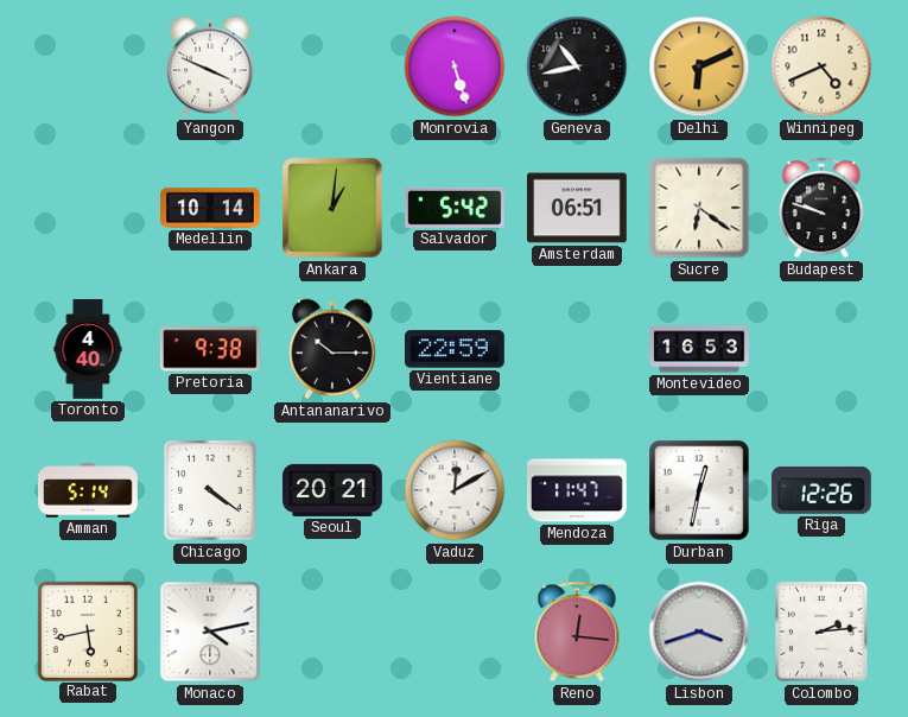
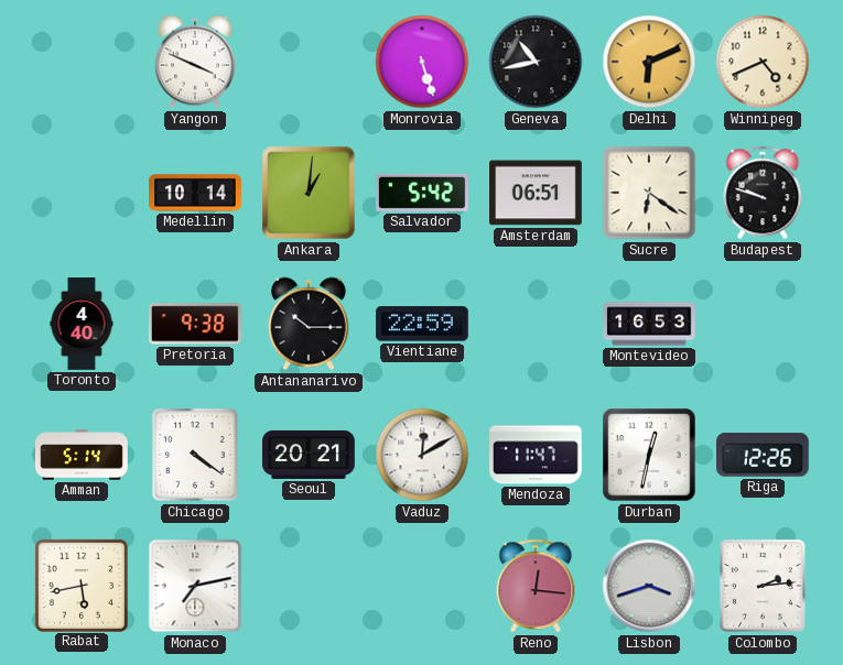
Monaco: 4:13 -> 7:13 (195, 586)
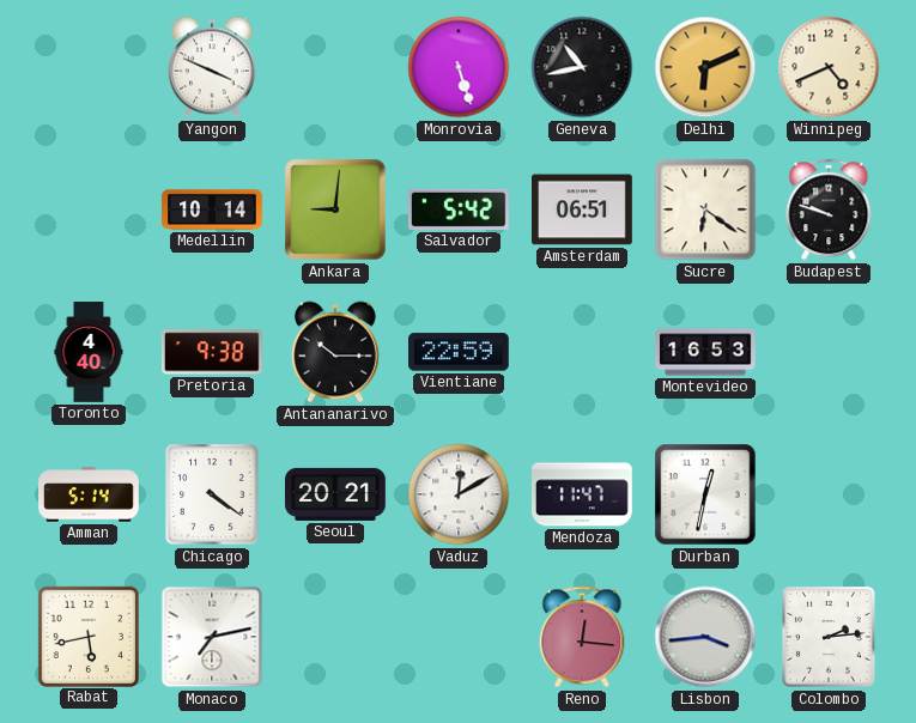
Ankara: 1:01 -> 9:01 (335, 209)
Riga: 12:26 -> none (764, 455)
Lisbon: 3:42 -> 3:44 (705, 637)
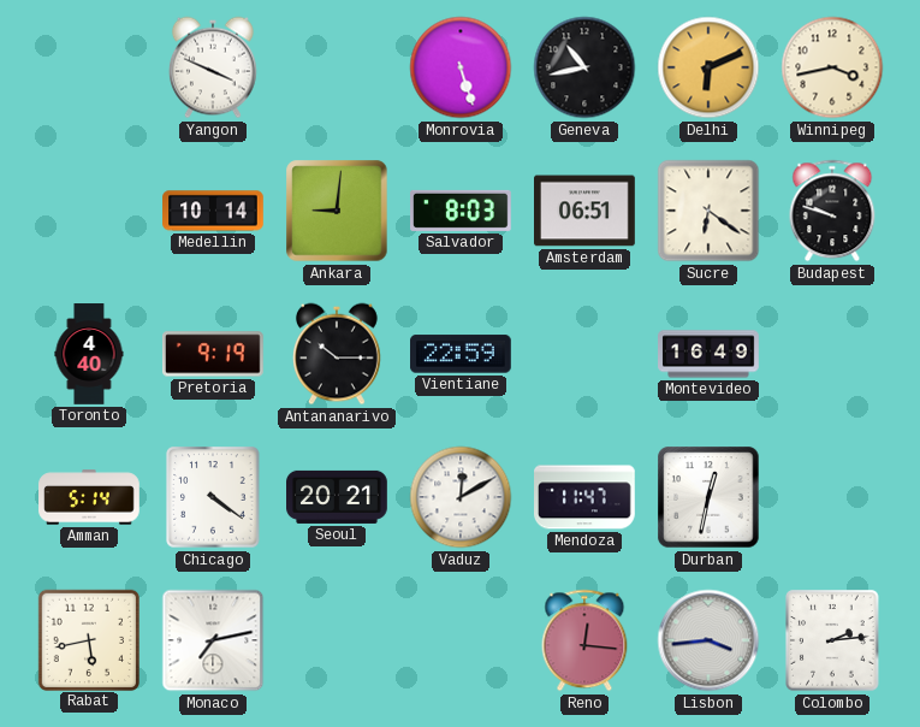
Winnipeg: 4:41 -> 3:43 (832, 67)
Salvador: 5:42 -> 8:03 (462, 211)
Pretoria: 9:38 -> 9:19 (213, 354)
Montevideo: 16:53 -> 16:49 (708, 354)
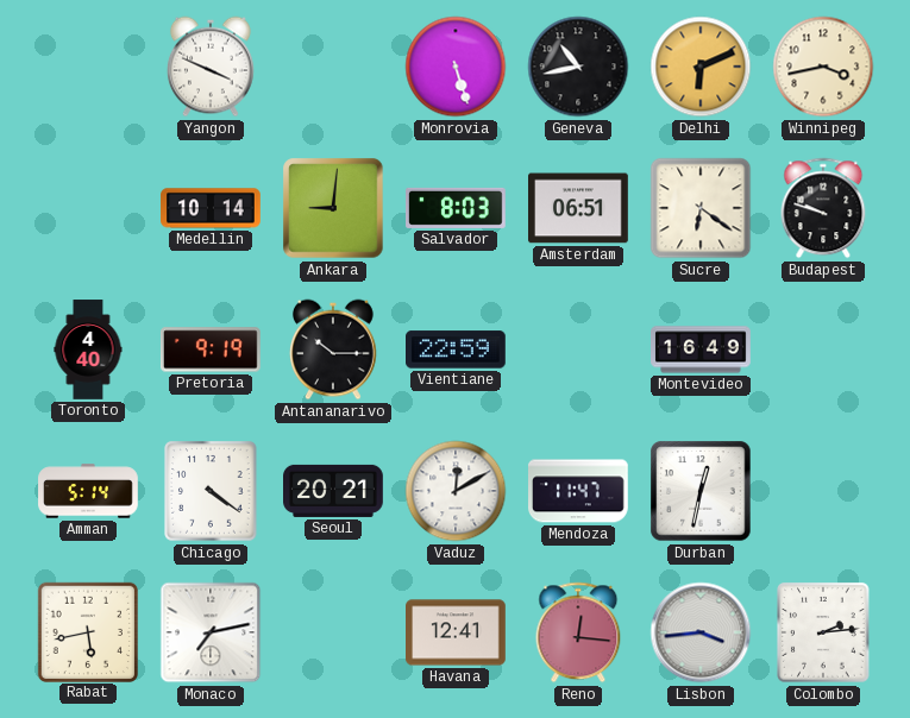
Havana: none -> 12:41 (457, 632)
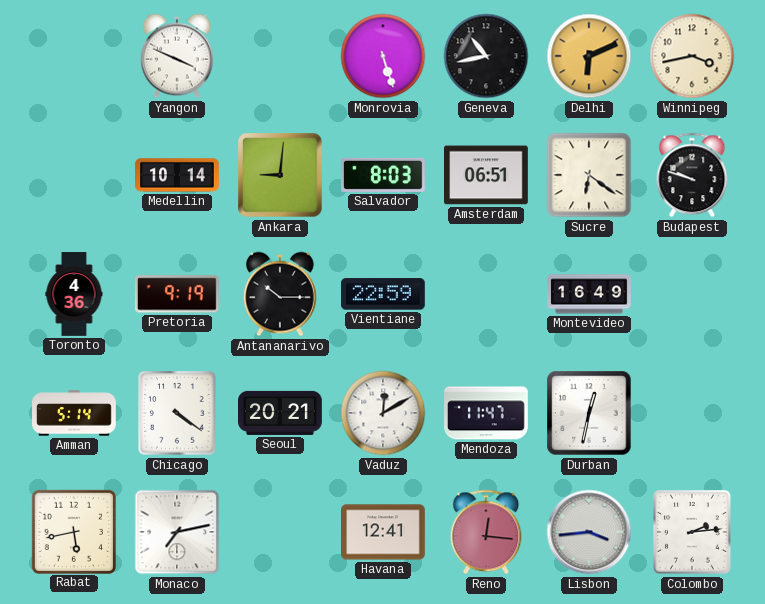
Toronto: 4:40 -> 4:36 (74, 294)
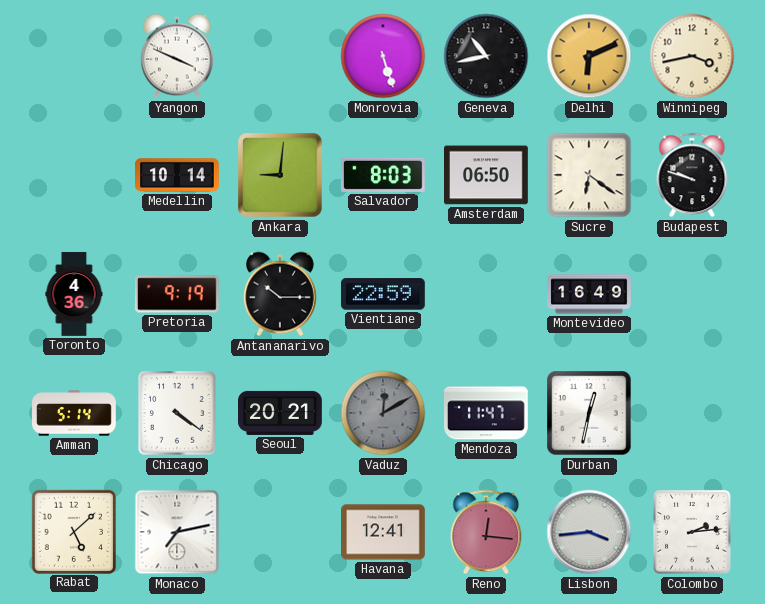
Amsterdam: 06:51 -> 06:50 (487, 175)
Vaduz dial: white -> grey (383, 413)
Rabat: 5:43 -> 5:08 (73, 531)
